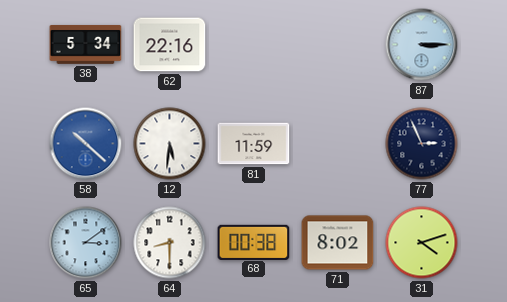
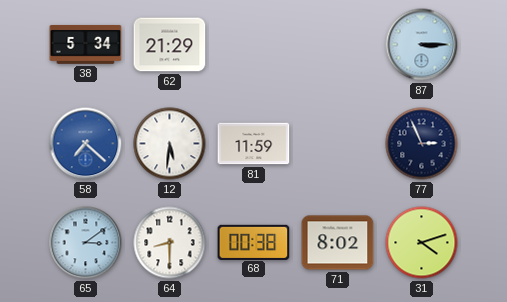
62: 22:16 -> 21:29 (170, 45)
58: 10:22 -> 7:22 (86, 144)
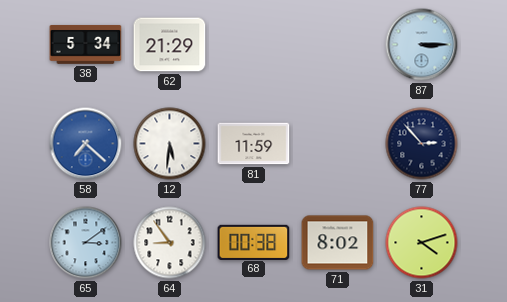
77: 2:56 -> 2:53 (422, 144)
64: 8:30 -> 8:54 (170, 243)
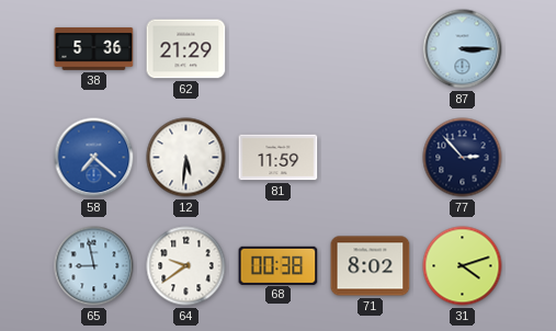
38: 5:34 -> 5:36 (94, 49)
65: 3:09 -> 8:58 (94, 266)
64: 8:54 -> 9:39 (186, 266)
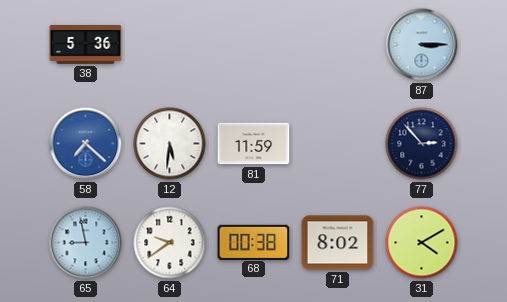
62: 21:29 -> none (186, 49)
31: 4:12 -> 4:10 (422, 243)
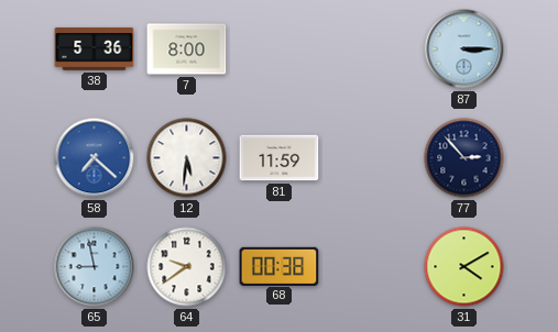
7: none -> 8:00 (187, 49)
71: 8:02 -> none (338, 243)
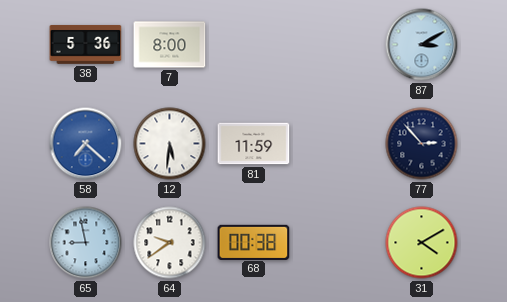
87: 3:15 -> 3:10 (422, 45)
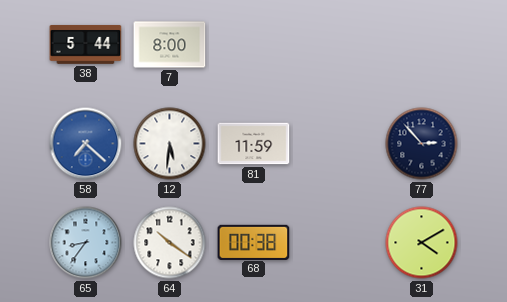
38: 5:36 -> 5:44 (86, 45)
87: 3:10 -> none (422, 45)
65: 8:58 -> 8:36 (86, 243)
64: 9:39 -> 10:21 (170, 243)
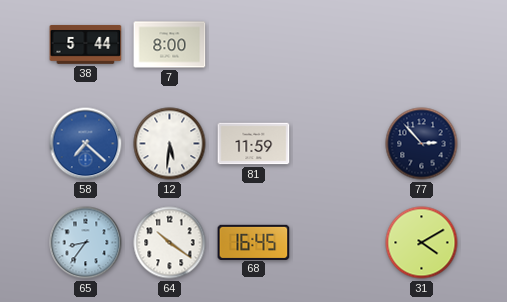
68: 00:38 -> 16:45 (254, 242)
